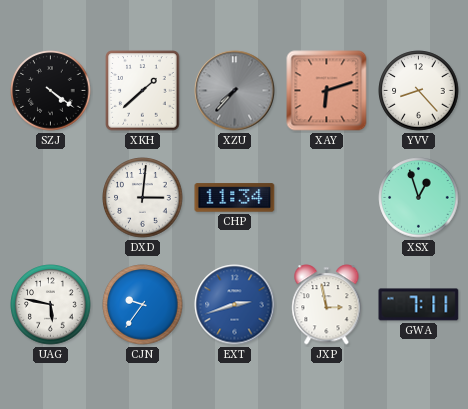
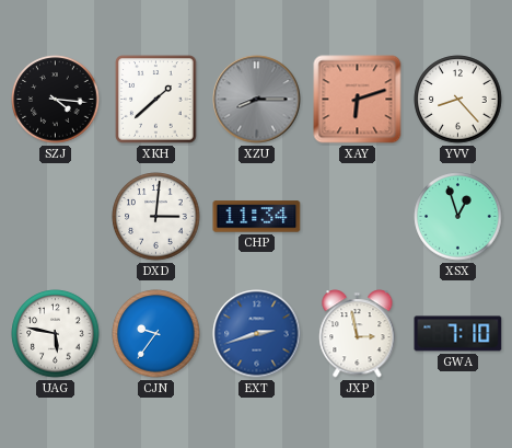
SZJ: 4:21 -> 4:16 (56, 100)
XZU: 7:37 -> 8:15 (257, 100)
GWA: 7:11 -> 7:10 (458, 334)
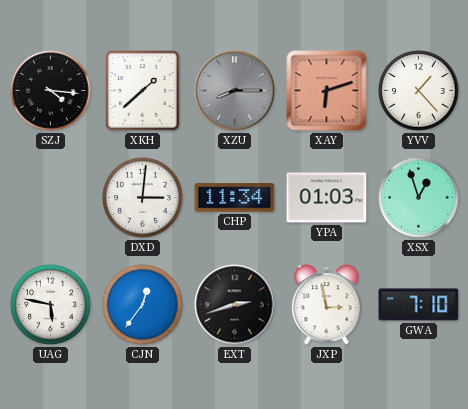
YVV: 8:23 -> 1:23 (419, 91)
YPA: none -> 01:03 (327, 198)
CJN: 9:36 -> 12:36 (143, 305)
EXT dial: blue -> black (235, 305)
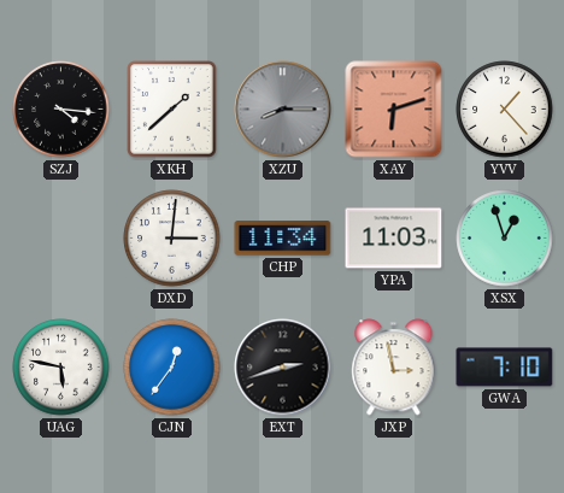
YPA: 01:03 -> 11:03 (394, 239)
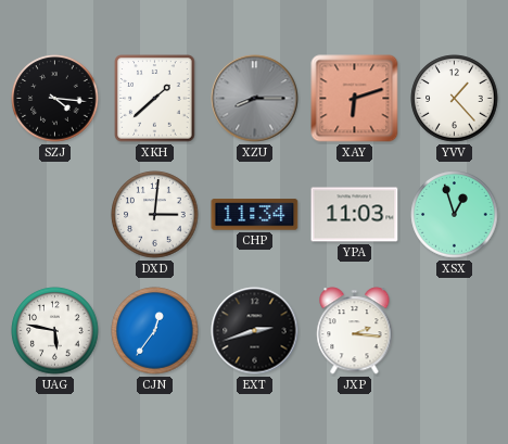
JXP: 2:58 -> 2:16 (355, 331)
GWA: 7:10 -> none (505, 368)
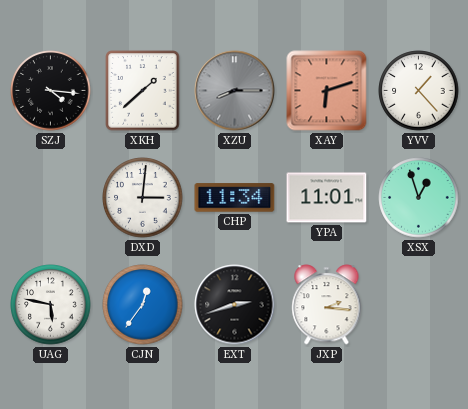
YPA: 11:03 -> 11:01 (327, 198)
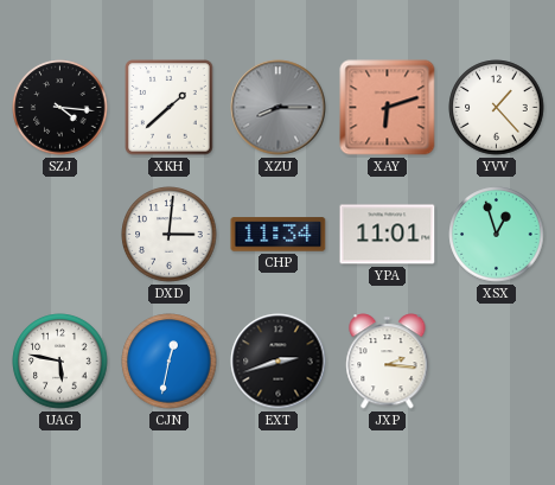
CJN: 12:36 -> 12:32 (170, 362)
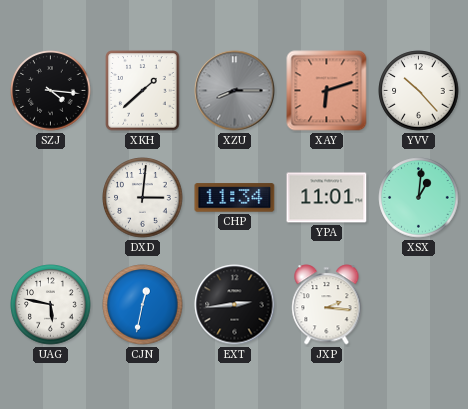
YVV: 1:23 -> 10:23 (419, 91)
XSX: 12:57 -> 1:01 (419, 198)
EXT: 2:42 -> 2:44 (235, 305)
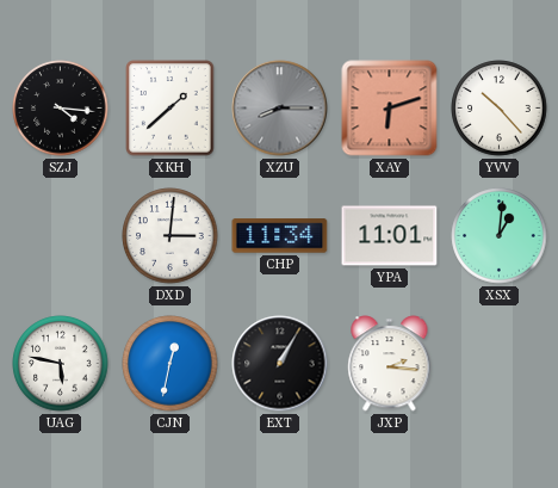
EXT: 2:44 -> 1:05 (280, 364)
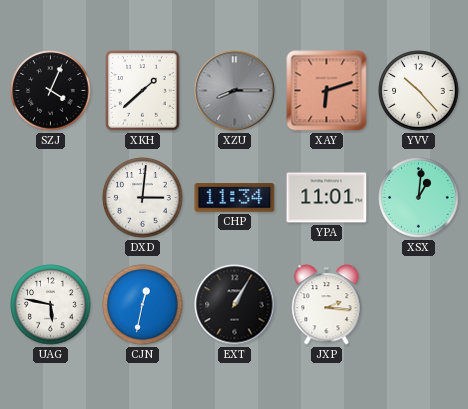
SZJ: 4:16 -> 4:04 (51, 91)
